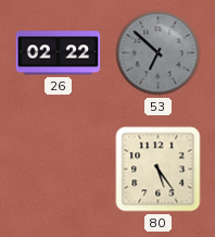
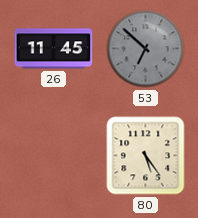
26: 02:22 -> 11:45 (54, 49)
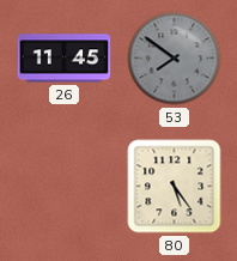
53: 6:52 -> 7:51 (175, 59)
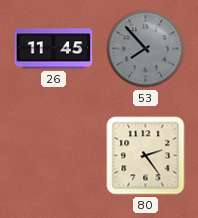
53: 7:51 -> 7:53 (146, 49)
80: 5:24 -> 2:24 (146, 156)
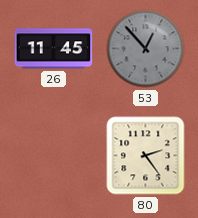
53: 7:53 -> 12:53 (146, 49)
